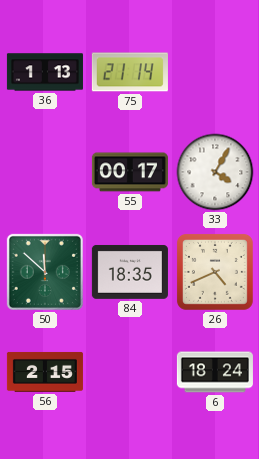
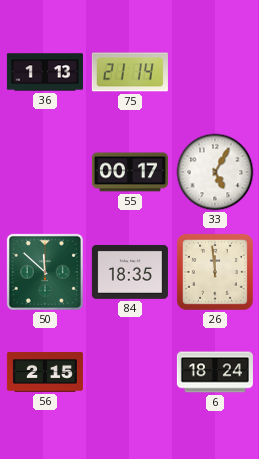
33: 4:05 -> 5:05 (215, 172)
26: 4:41 -> 11:59 (215, 272)
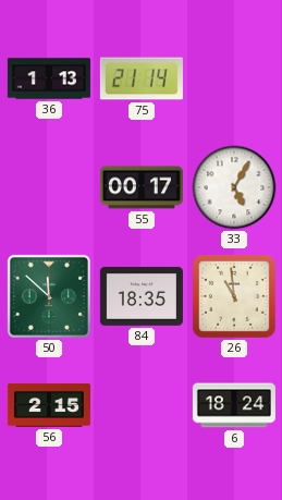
26: 11:59 -> 10:59 (234, 296)
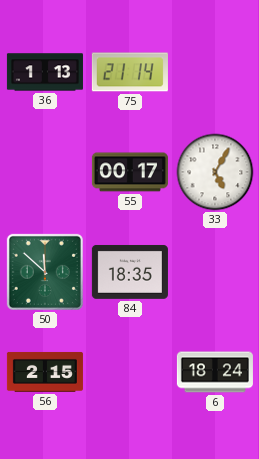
26: 10:59 -> none (234, 296)
